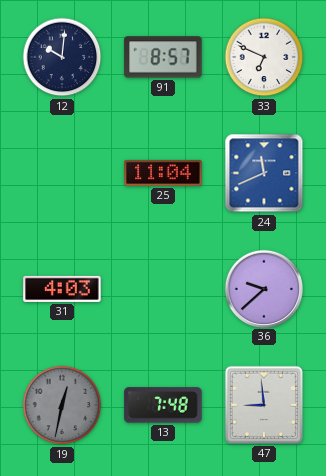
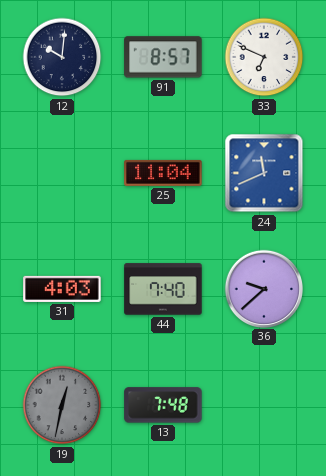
44: none -> 7:40 (163, 289)
47: 8:59 -> none (264, 405)
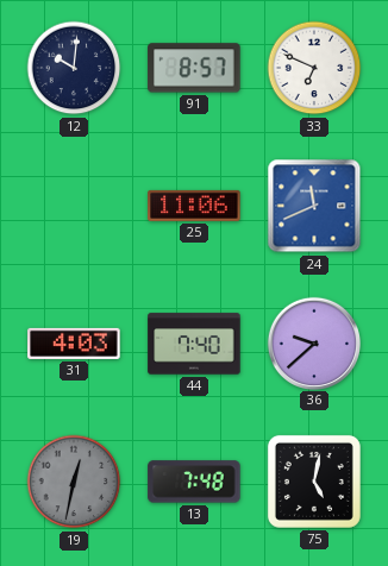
25: 11:04 -> 11:06 (194, 206)
75: none -> 5:02 (314, 482)
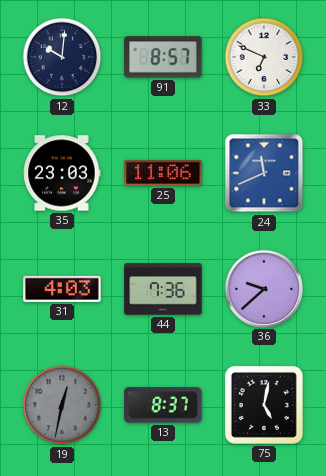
35: none -> 23:03 (62, 173)
44: 7:40 -> 7:36 (163, 289)
13: 7:48 -> 8:37 (163, 405)
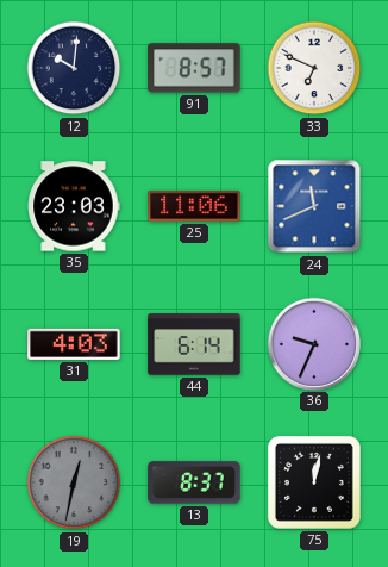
44: 7:36 -> 6:14 (194, 344)
36: 9:38 -> 9:34 (313, 343)
75: 5:02 -> 12:02 (314, 482)
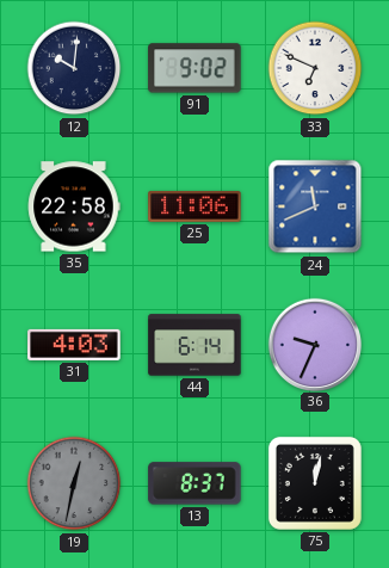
91: 8:57 -> 9:02 (194, 68)
35: 23:03 -> 22:58 (74, 206)
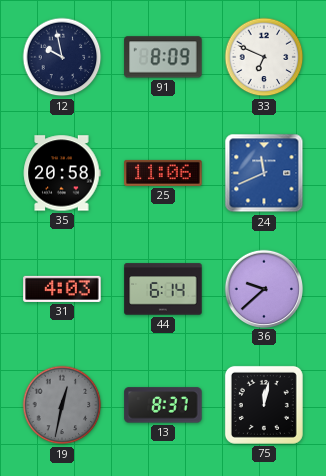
12: 10:01 -> 9:58 (62, 57)
91: 9:02 -> 8:09 (163, 57)
35: 22:58 -> 20:58 (62, 173)
36: 9:34 -> 9:38 (263, 288)
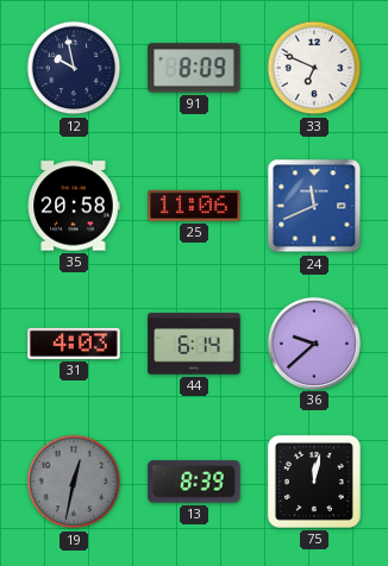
13: 8:37 -> 8:39 (194, 482)
